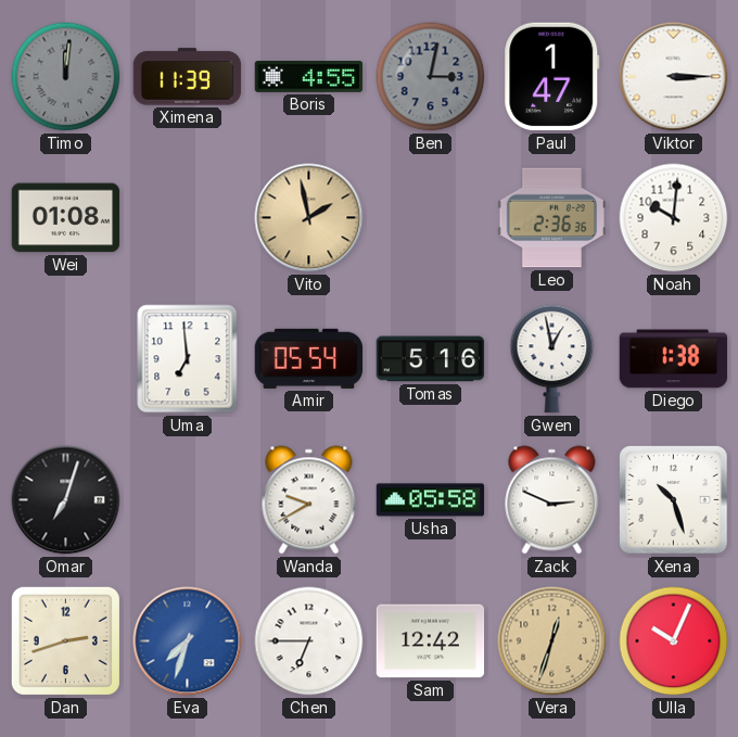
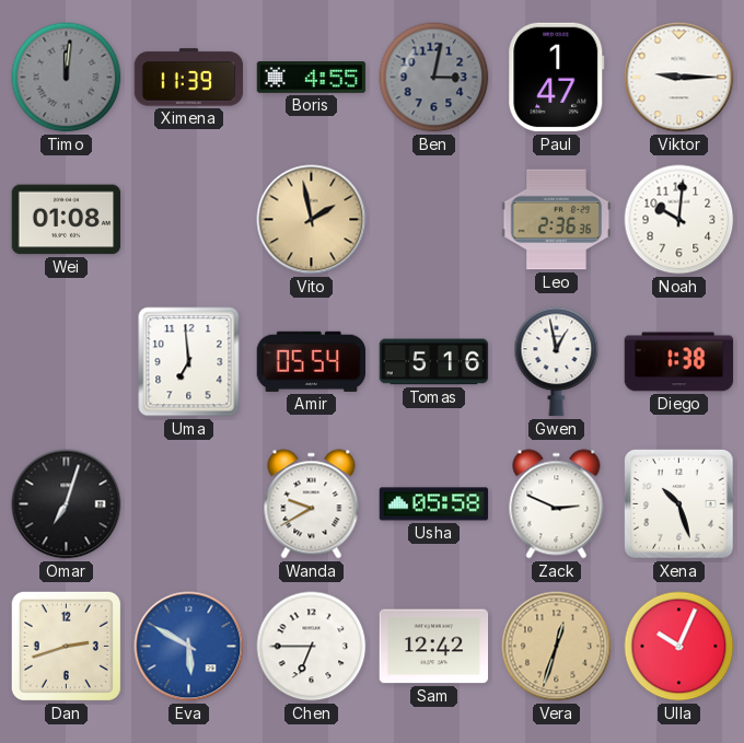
Viktor: 3:15 -> 9:15 (679, 78)
Eva: 7:33 -> 5:50 (189, 647)
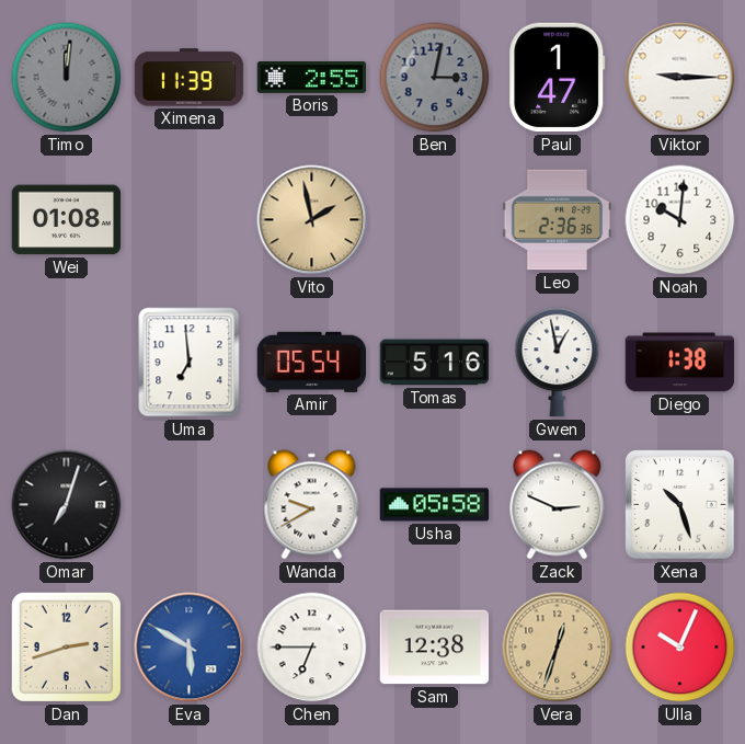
Boris: 4:55 -> 2:55 (312, 78)
Sam: 12:42 -> 12:38 (435, 648)
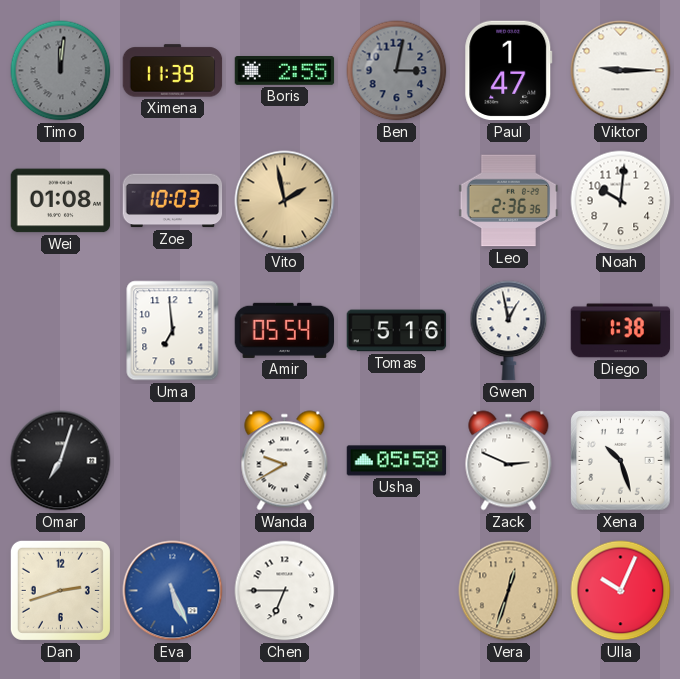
Zoe: none -> 10:03 (173, 201)
Eva: 5:50 -> 5:26 (173, 591)
Sam: 12:38 -> none (435, 648)
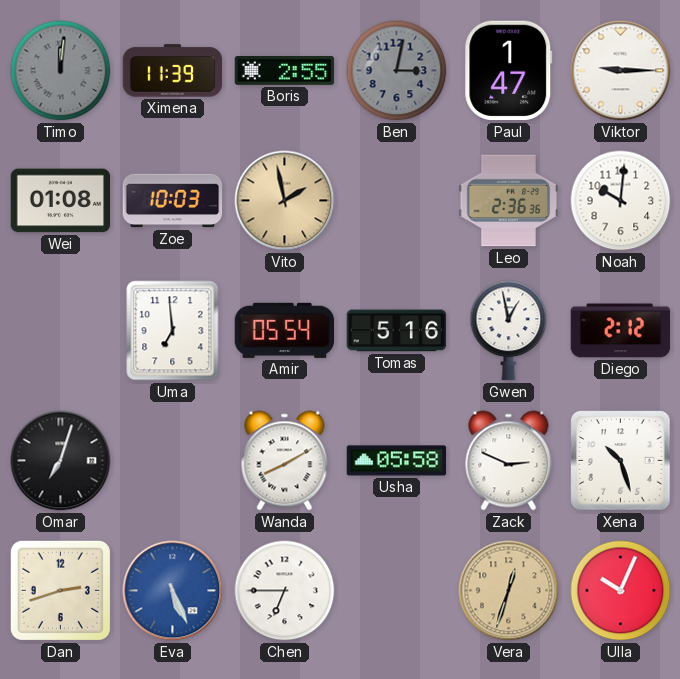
Diego: 1:38 -> 2:12 (621, 331)
Wanda: 9:40 -> 8:10 (285, 461)
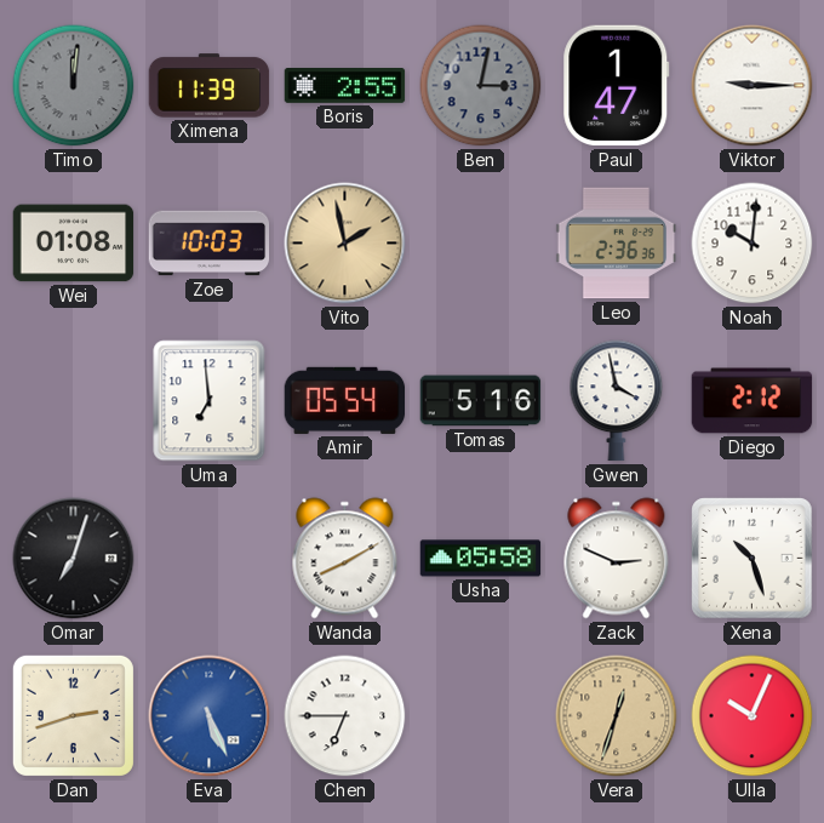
Gwen: 12:58 -> 3:58 (617, 401)
